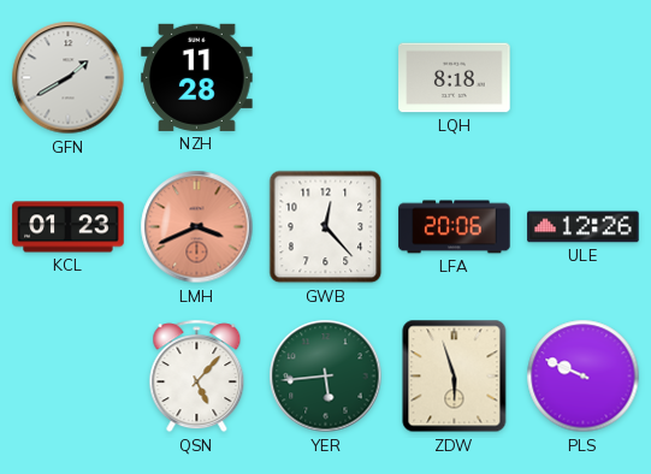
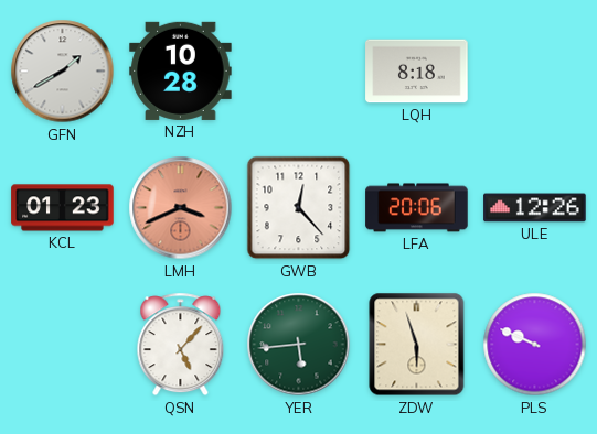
NZH: 11:28 -> 10:28 (181, 70)
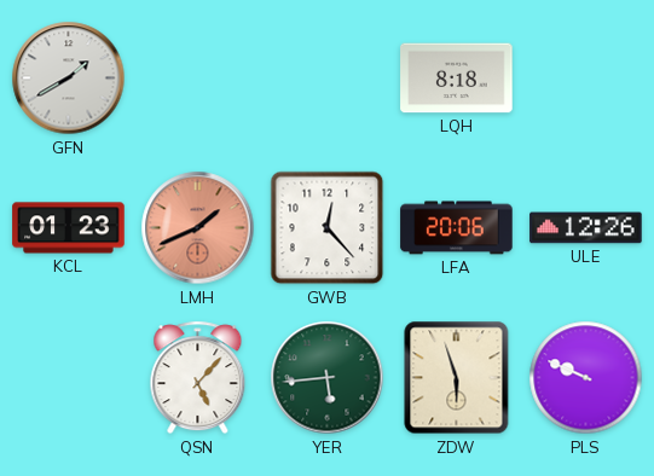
NZH: 10:28 -> none (181, 70)
LMH: 3:41 -> 1:41 (198, 228)
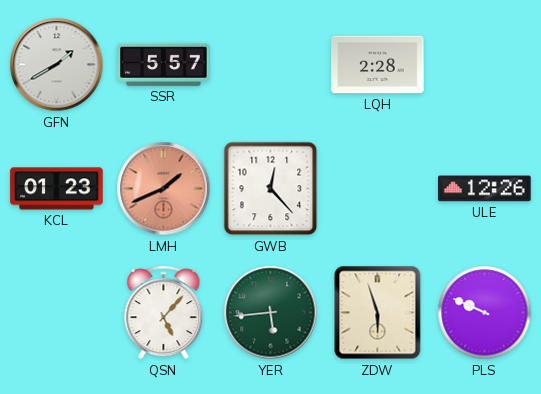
SSR: none -> 5:57 (164, 64)
LQH: 8:18 -> 2:28 (378, 65)
LFA: 20:06 -> none (457, 228)
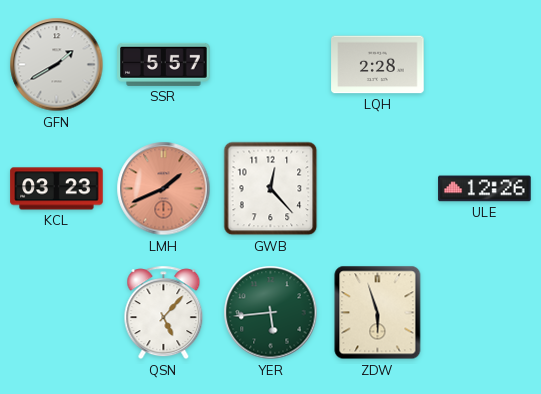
KCL: 01:23 -> 03:23 (57, 189)
PLS: 9:49 -> none (485, 313)
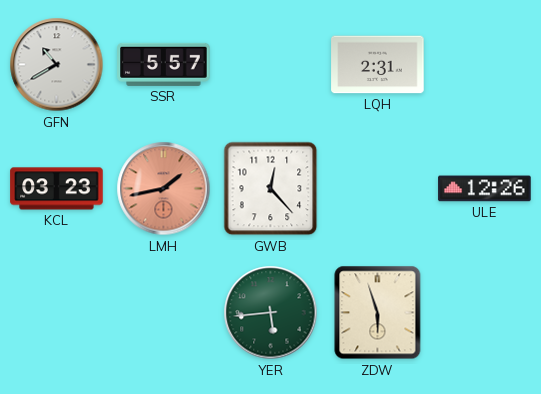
GFN: 1:40 -> 10:40 (57, 65)
LQH: 2:28 -> 2:31 (378, 65)
LMH: 1:41 -> 1:43 (164, 189)
QSN: 5:07 -> none (164, 313)
